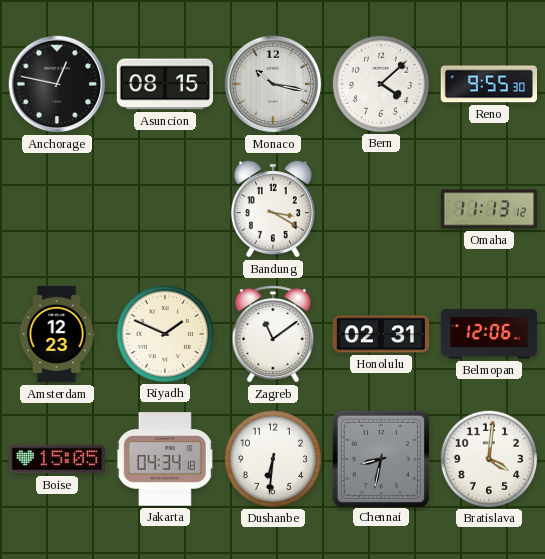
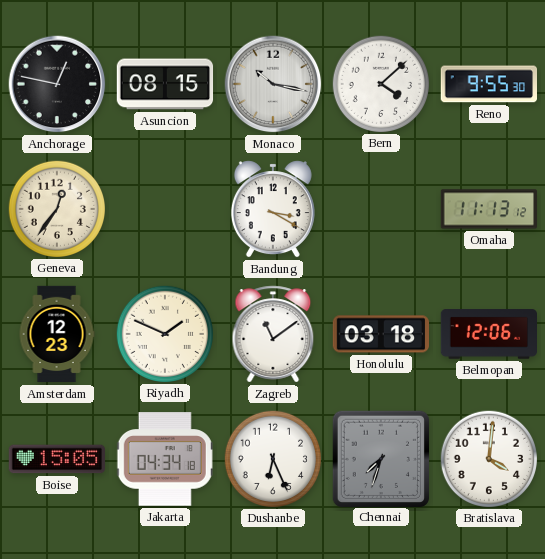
Geneva: none -> 12:36 (56, 208)
Honolulu: 02:31 -> 03:18 (380, 334)
Dushanbe: 6:31 -> 6:26 (272, 458)
Chennai: 8:32 -> 7:33 (380, 458)
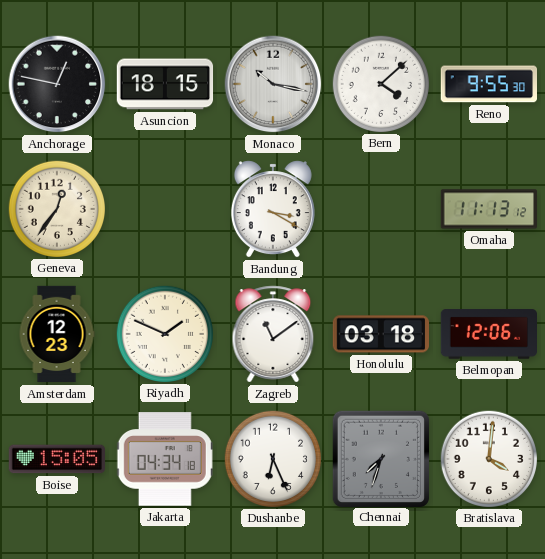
Asuncion: 08:15 -> 18:15 (165, 84)
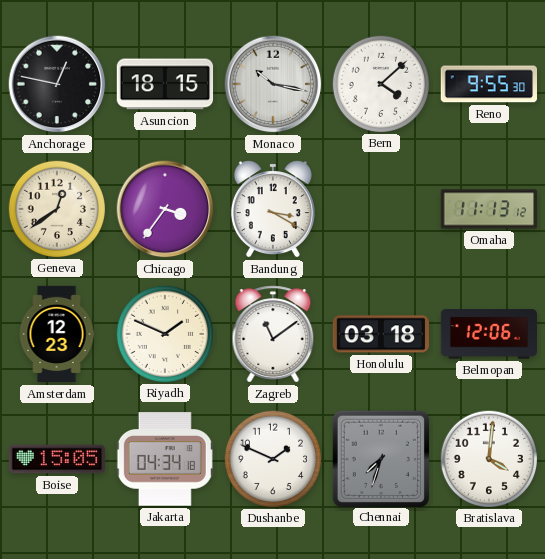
Geneva: 12:36 -> 12:39 (56, 208)
Chicago: none -> 3:36 (165, 209)
Dushanbe: 6:26 -> 1:49 (272, 458)
